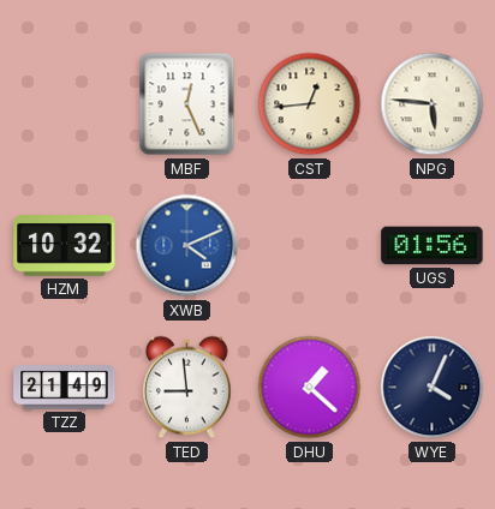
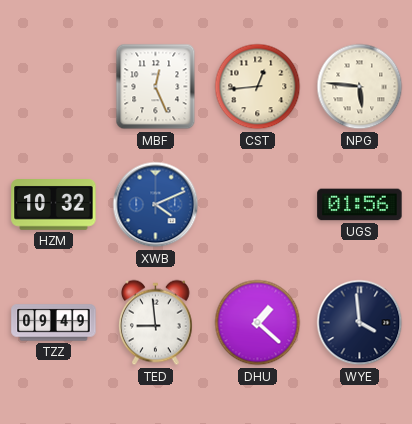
TZZ: 21:49 -> 09:49 (54, 323)
WYE: 4:04 -> 3:59 (360, 323)
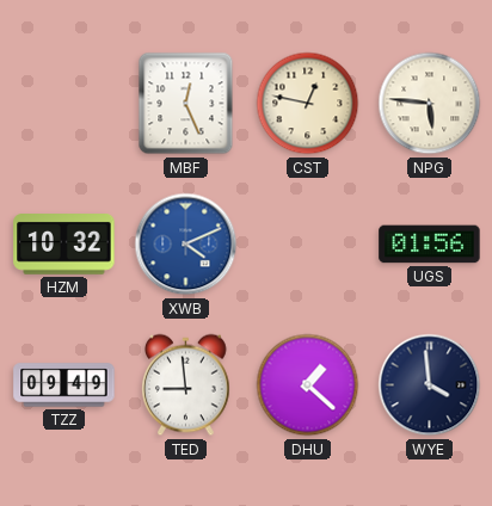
CST: 12:44 -> 12:47 (308, 104)
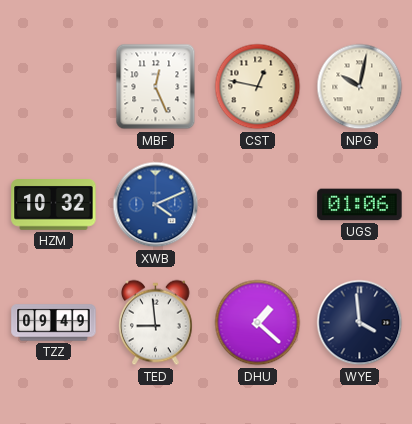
NPG: 5:46 -> 10:02 (360, 87)
UGS: 01:56 -> 01:06 (360, 205)
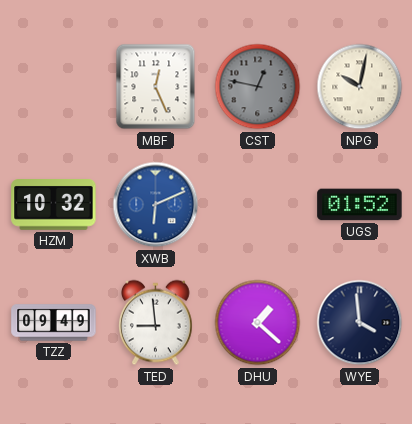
CST dial: cream -> grey (258, 87)
XWB: 4:11 -> 6:11 (156, 205)
UGS: 01:06 -> 01:52 (360, 205)
